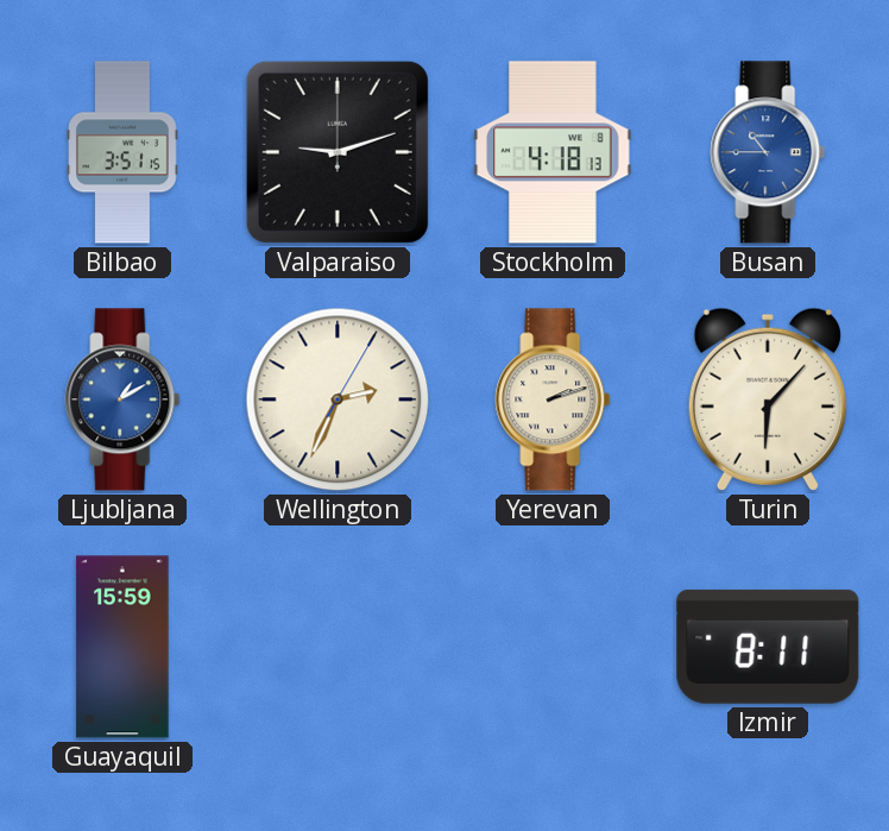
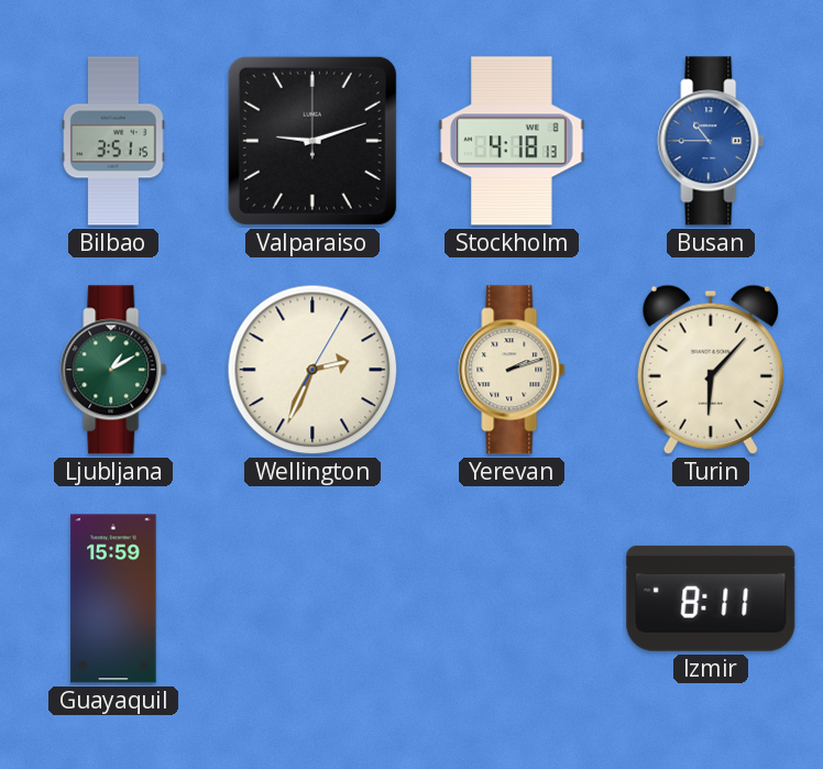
Ljubljana dial: blue -> green (113, 370)
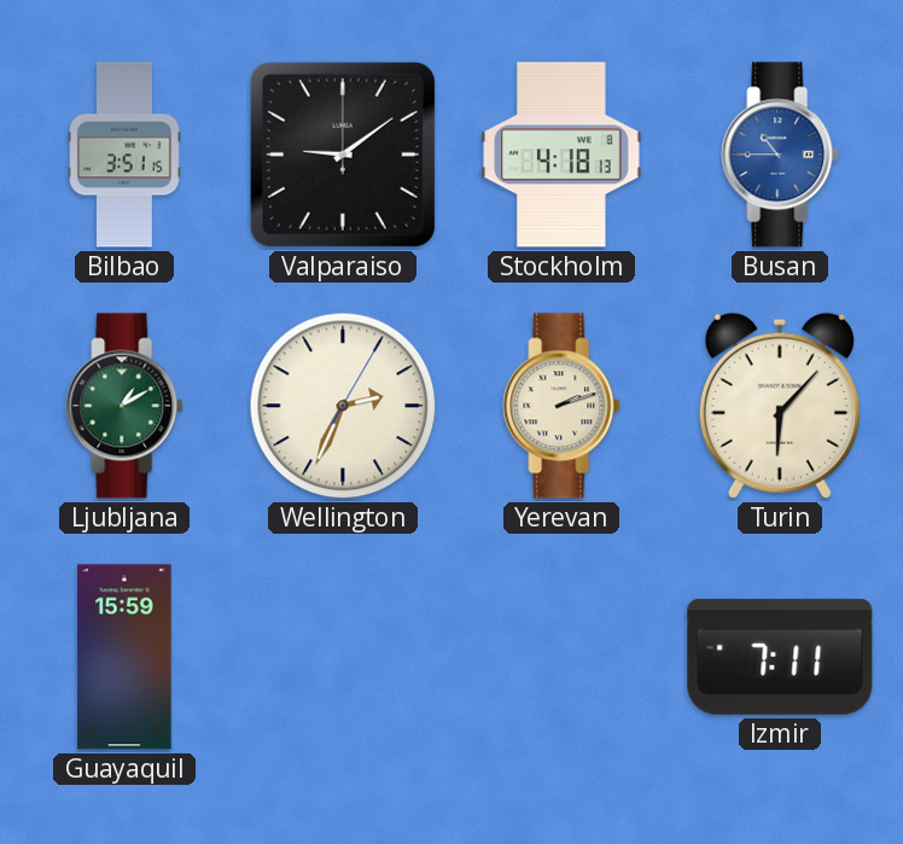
Valparaiso: 9:12 -> 9:09 (343, 155)
Izmir: 8:11 -> 7:11 (780, 657)
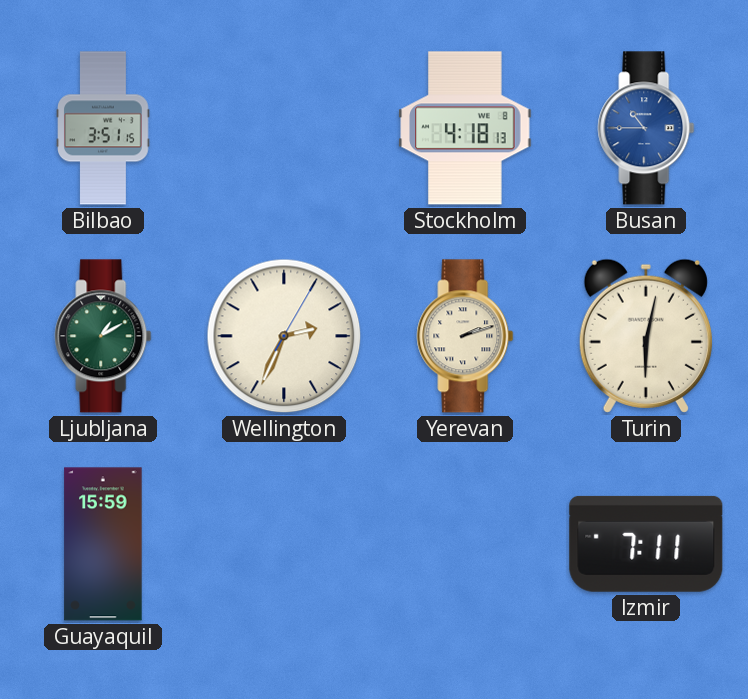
Valparaiso: 9:09 -> none (343, 155)
Turin: 6:07 -> 6:02 (646, 336)
